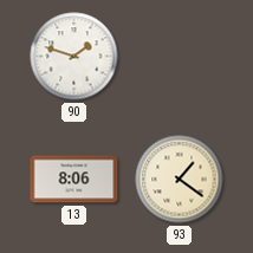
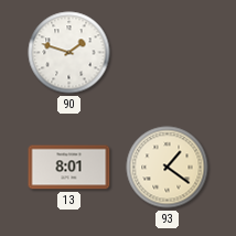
13: 8:06 -> 8:01 (69, 168)
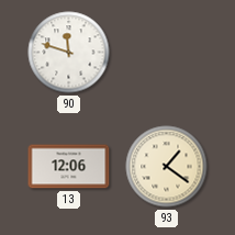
90: 1:48 -> 11:48 (69, 53)
13: 8:01 -> 12:06 (69, 167)
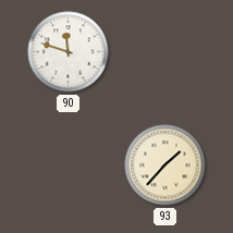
13: 12:06 -> none (69, 167)
93: 1:21 -> 1:37 (165, 165)
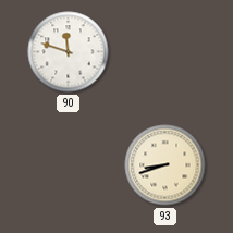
93: 1:37 -> 8:42 (165, 165)
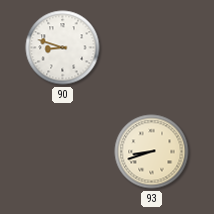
90: 11:48 -> 8:48 (63, 48)
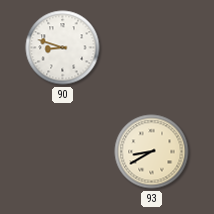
93: 8:42 -> 8:40 (152, 152)
